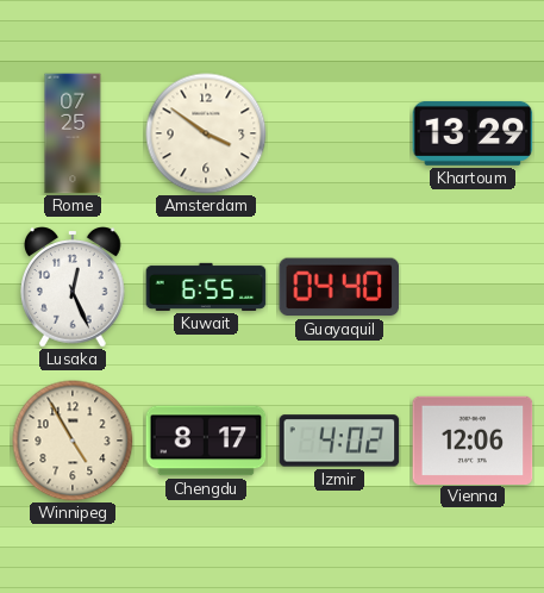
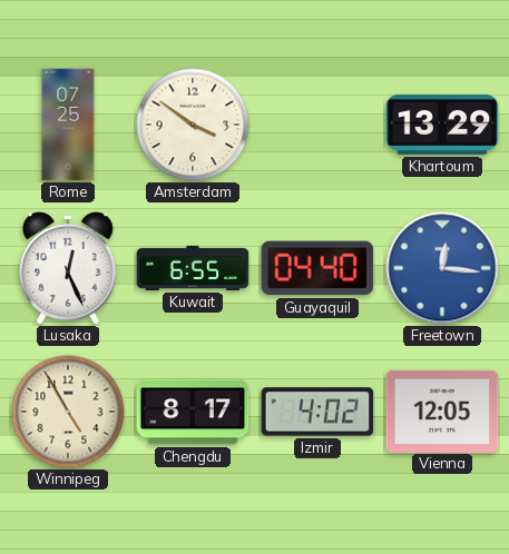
Freetown: none -> 12:16 (442, 268)
Vienna: 12:06 -> 12:05 (442, 410)
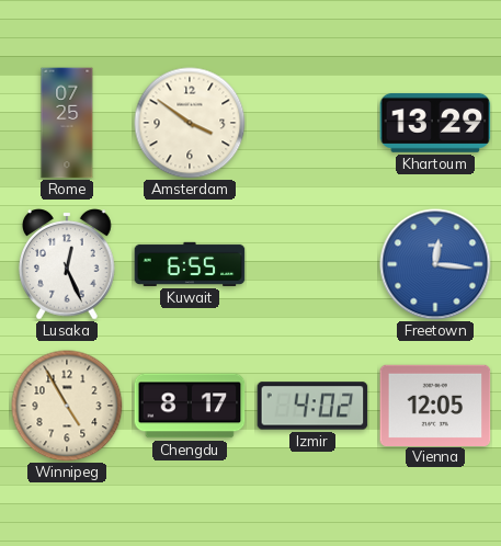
Guayaquil: 04:40 -> none (317, 268)
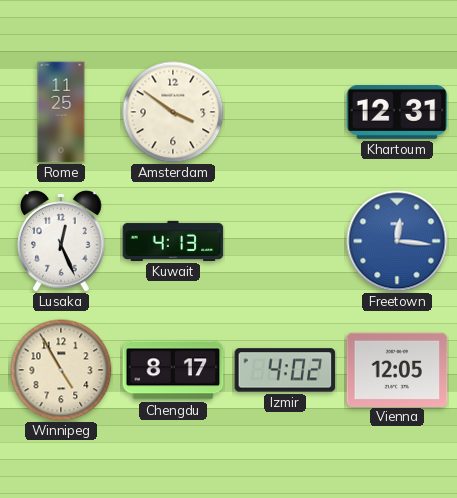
Rome: 07:25 -> 11:25 (61, 112)
Khartoum: 13:29 -> 12:31 (397, 112)
Kuwait: 6:55 -> 4:13 (173, 241)
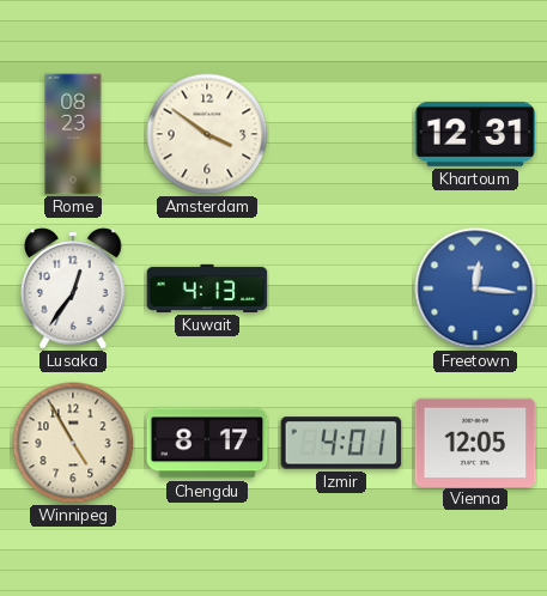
Rome: 11:25 -> 08:23 (73, 134)
Lusaka: 12:26 -> 12:36 (74, 288)
Izmir: 4:02 -> 4:01 (341, 443)
